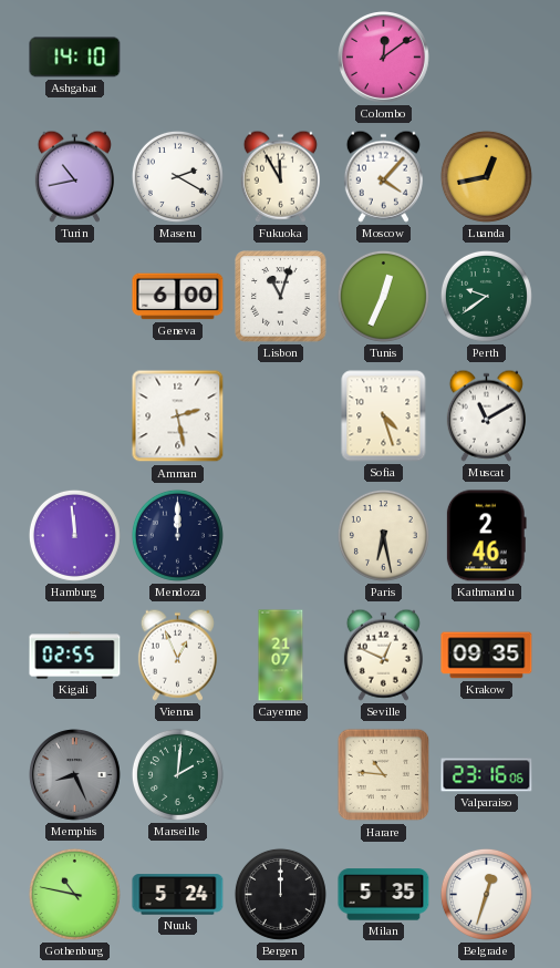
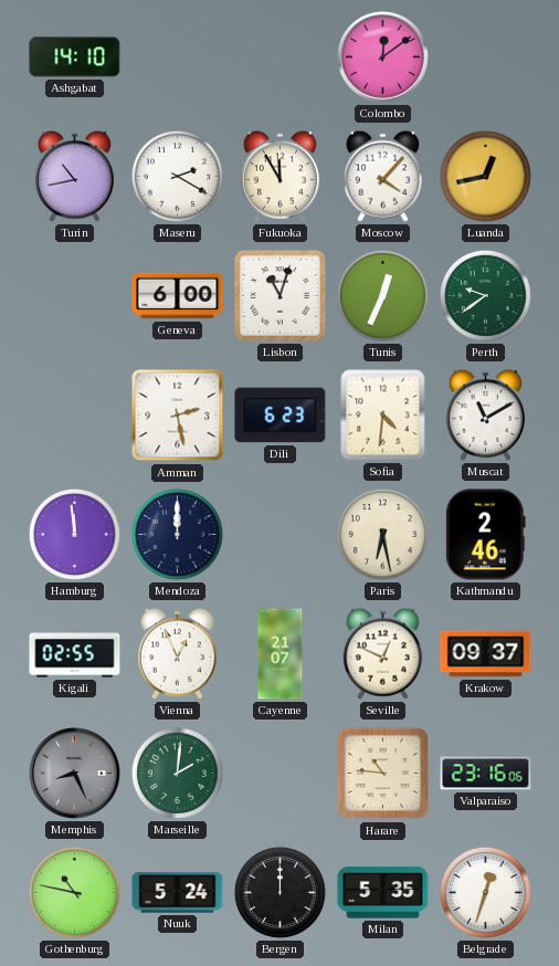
Dili: none -> 6:23 (281, 416)
Sofia: 4:27 -> 4:31 (383, 416)
Krakow: 09:35 -> 09:37 (486, 654)
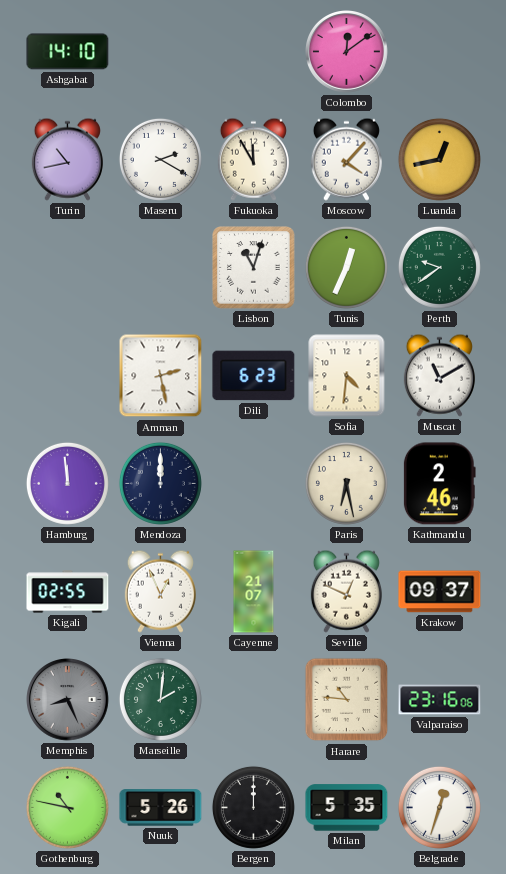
Geneva: 6:00 -> none (178, 296)
Nuuk: 5:24 -> 5:26 (161, 808)
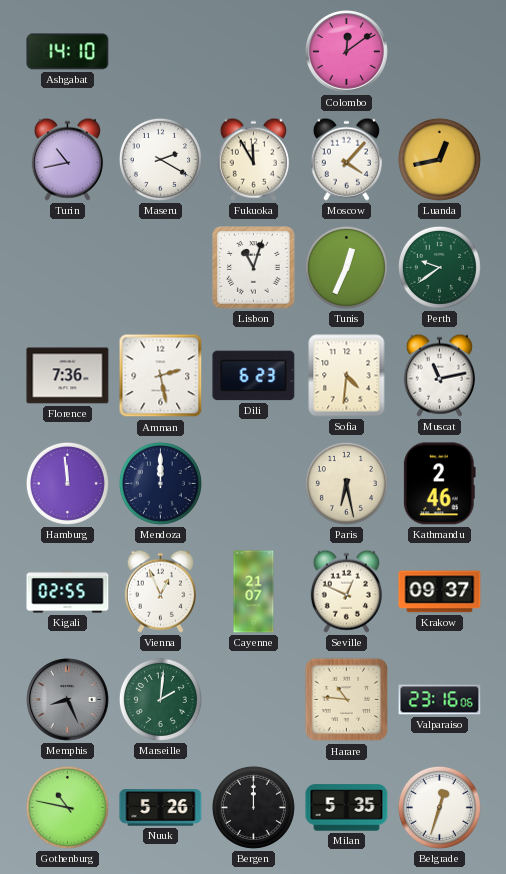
Florence: none -> 7:36 (68, 376)
Muscat: 11:10 -> 11:13 (439, 375)
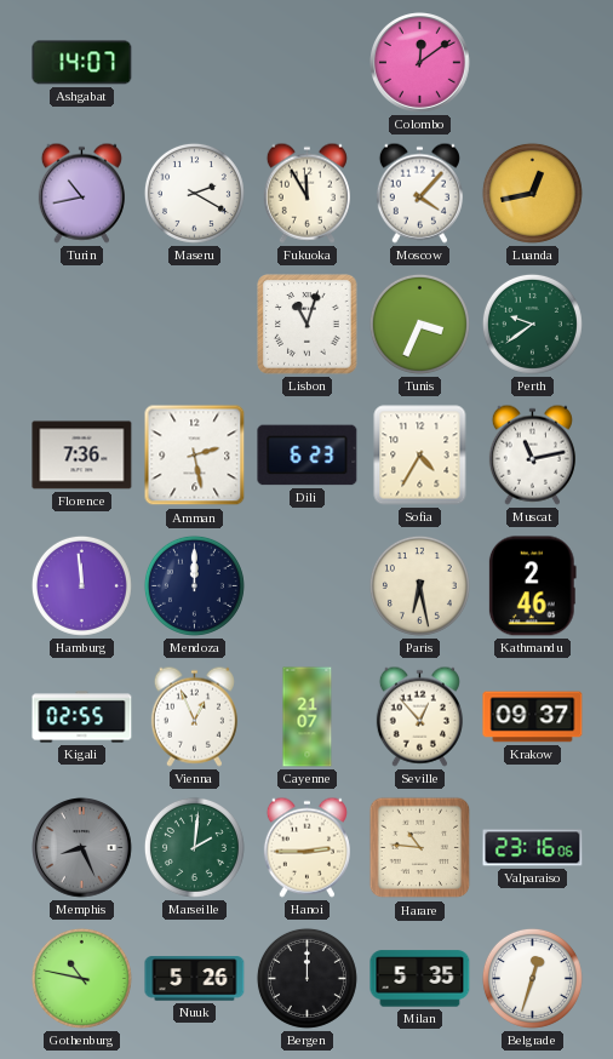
Ashgabat: 14:10 -> 14:07 (82, 63)
Tunis: 12:34 -> 3:34 (419, 324)
Sofia: 4:31 -> 4:35 (420, 456)
Seville: 12:49 -> 12:53 (419, 716)
Hanoi: none -> 2:45 (306, 847)
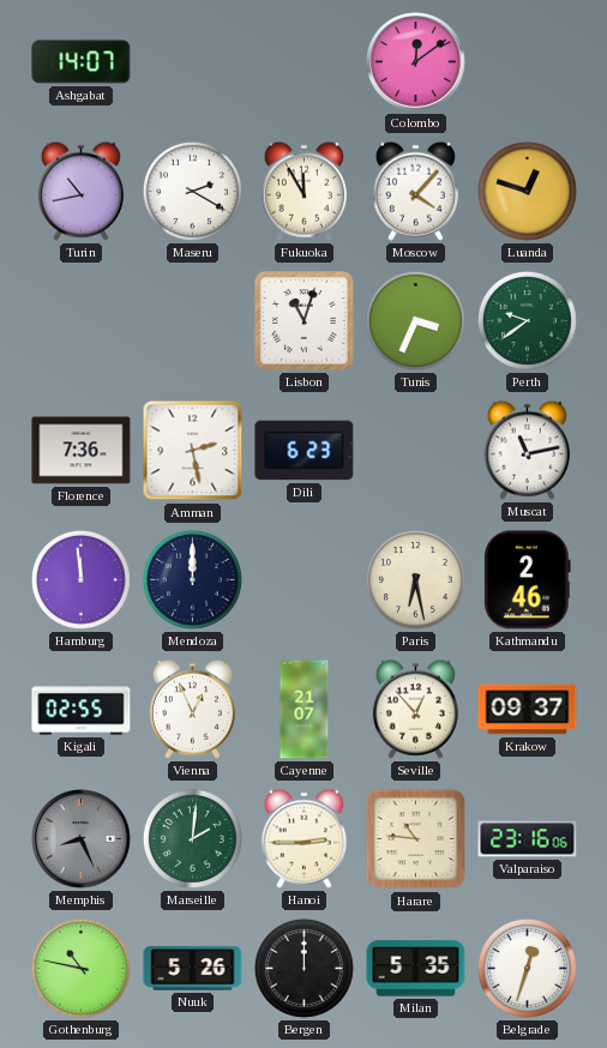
Luanda: 12:43 -> 12:48 (527, 191)
Sofia: 4:35 -> none (420, 456)
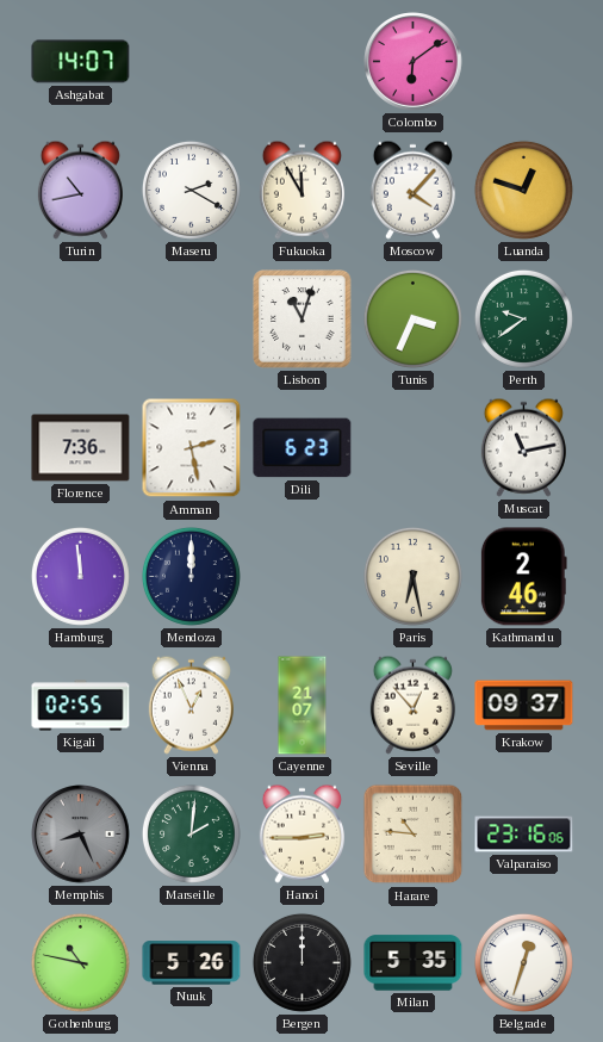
Colombo: 12:09 -> 6:09 (414, 62)
